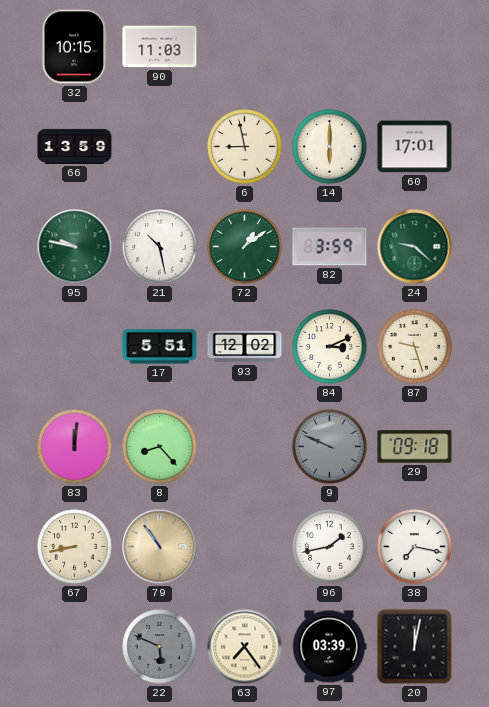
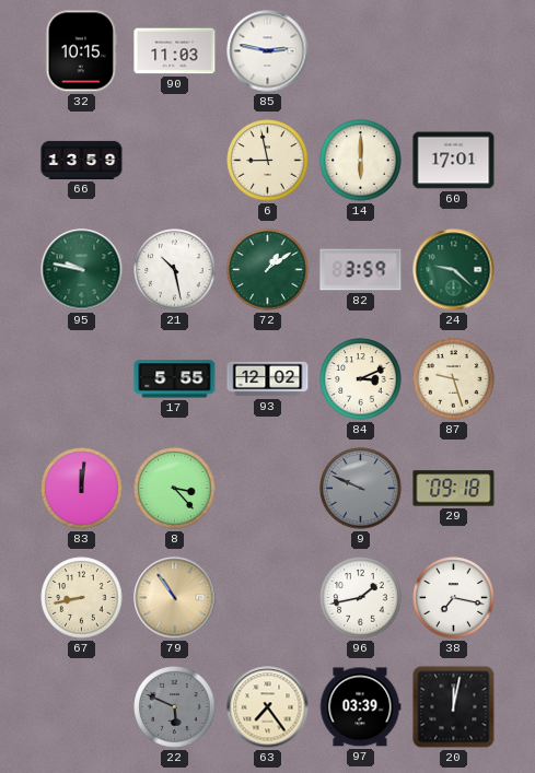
85: none -> 2:47 (268, 51)
17: 5:51 -> 5:55 (175, 379)
8: 8:23 -> 3:23 (175, 489)
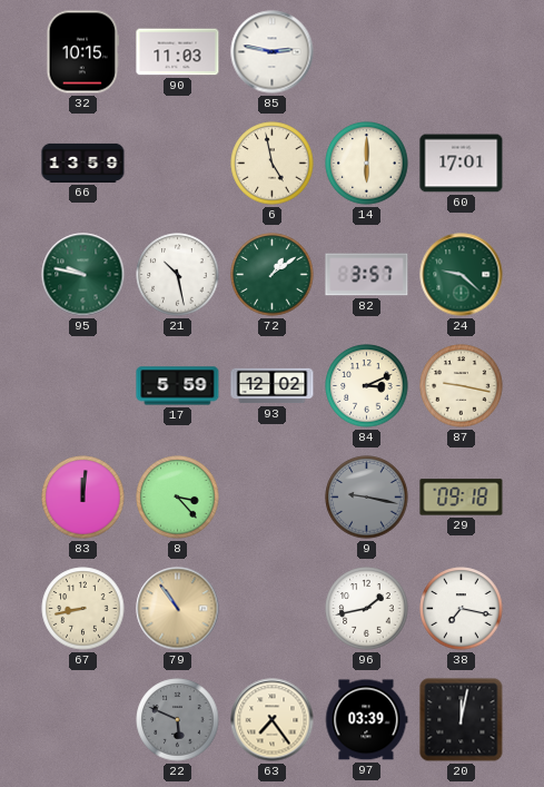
6: 8:58 -> 4:58 (273, 164)
82: 3:59 -> 3:57 (367, 275)
17: 5:55 -> 5:59 (178, 386)
87: 9:27 -> 9:17 (462, 386)
9: 9:49 -> 9:17 (367, 498)
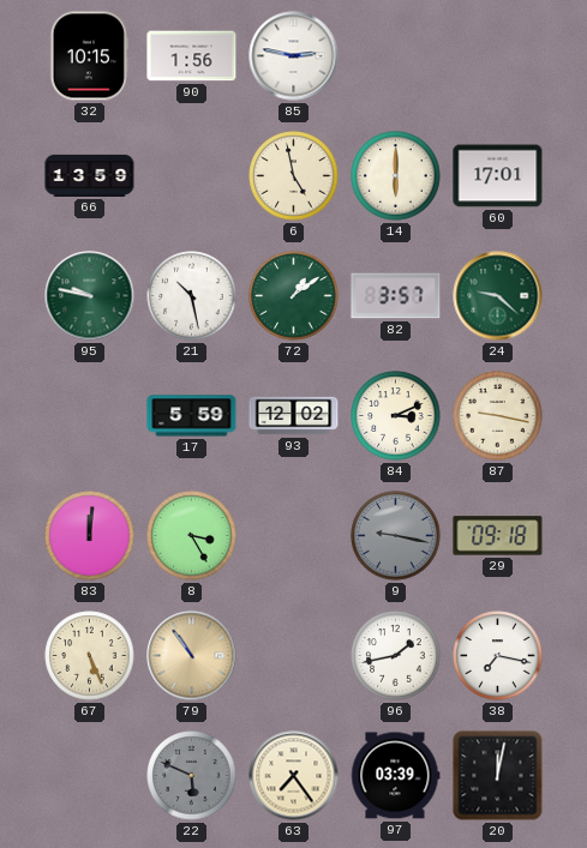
90: 11:03 -> 1:56 (192, 56)
8: 3:23 -> 3:25 (192, 536)
67: 8:43 -> 5:26 (90, 656)
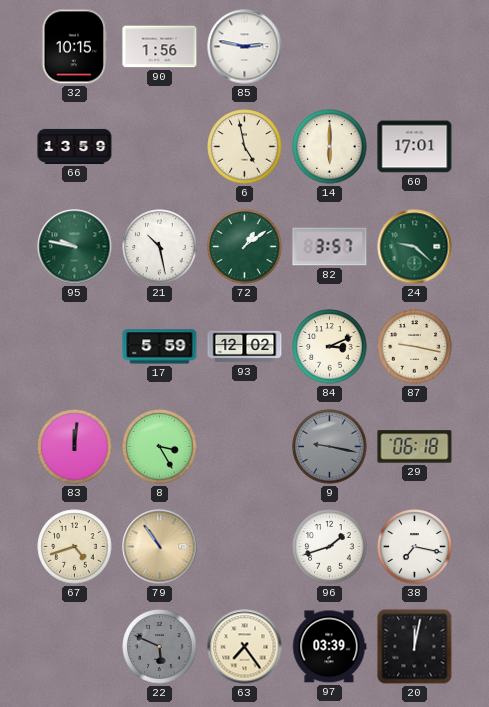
29: 09:18 -> 06:18 (415, 447)
67: 5:26 -> 4:42 (75, 547)
96: 1:43 -> 1:42 (330, 547)
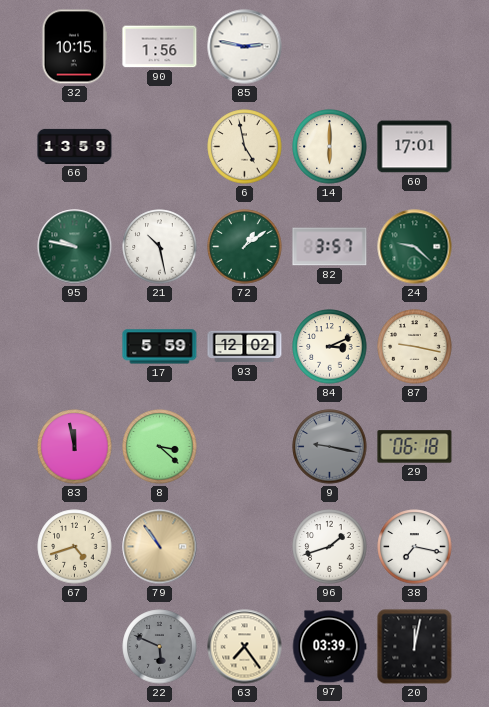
83: 12:01 -> 11:58 (75, 447)
8: 3:25 -> 3:22 (160, 447)
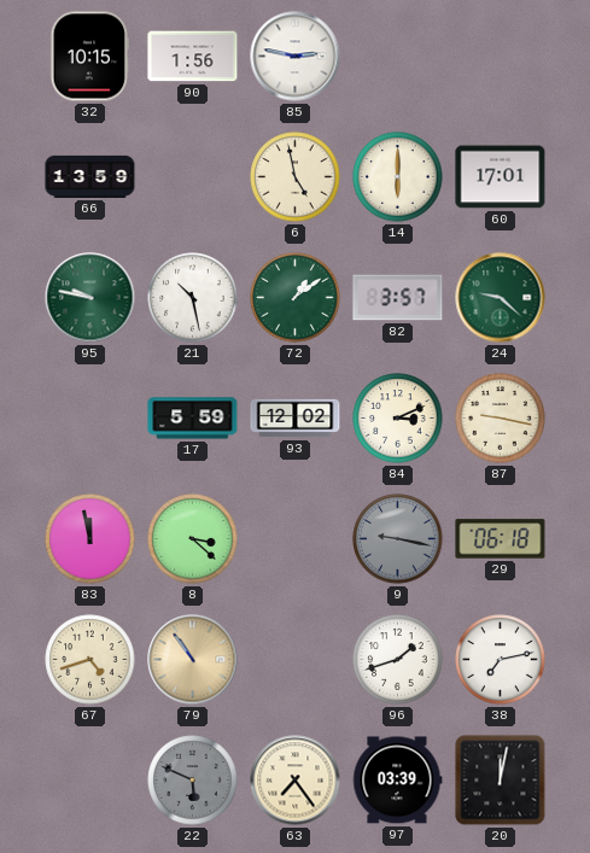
38: 7:17 -> 7:13 (501, 660)
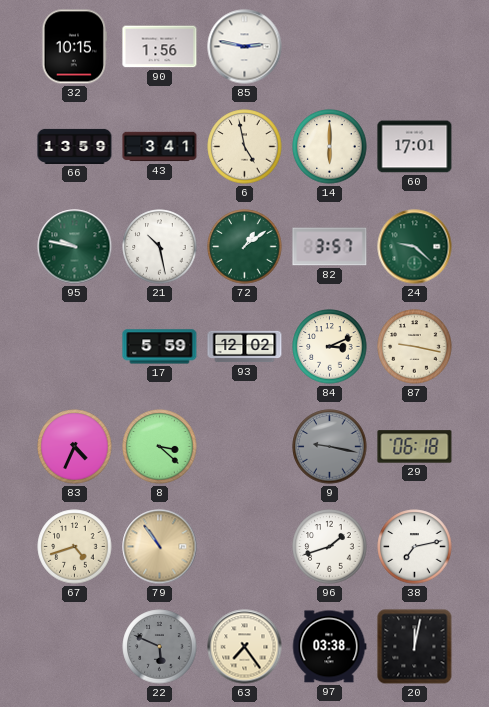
43: none -> 3:41 (160, 147)
83: 11:58 -> 4:34 (75, 447)
97: 03:39 -> 03:38 (329, 647)
